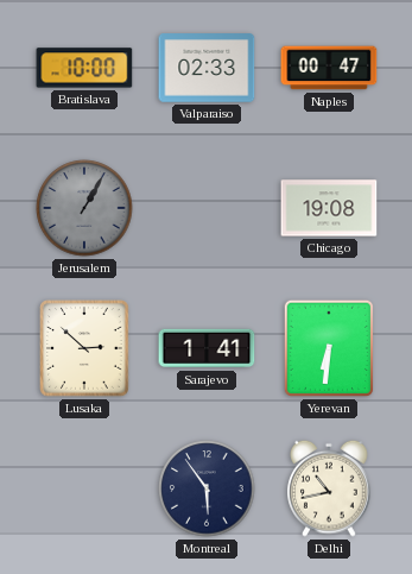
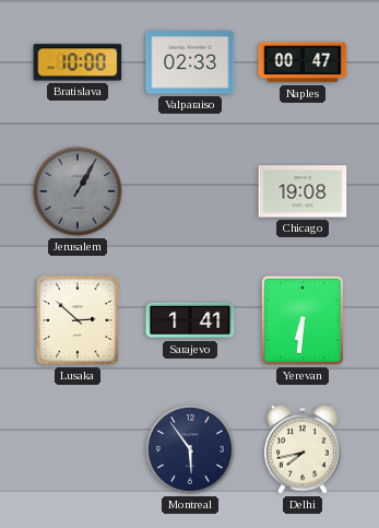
Delhi: 10:43 -> 7:43 (303, 449)
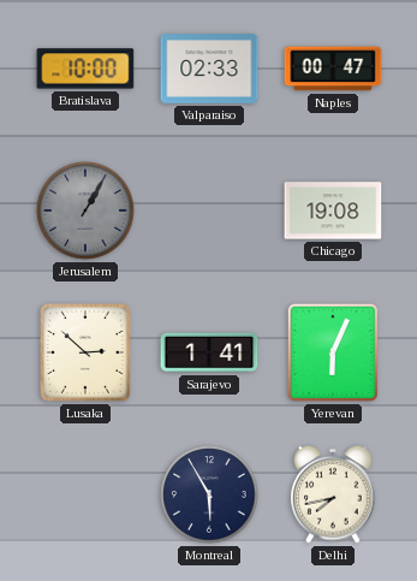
Yerevan: 6:31 -> 6:04 (333, 352)
Montreal: 5:54 -> 5:55 (209, 494)
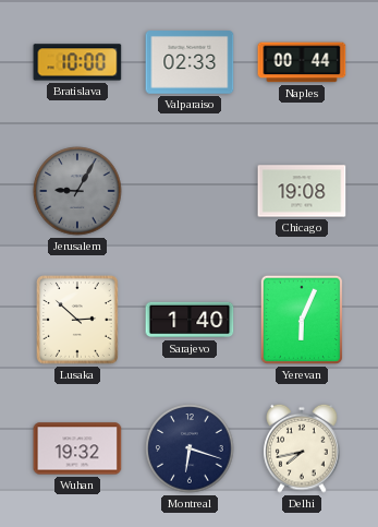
Naples: 00:47 -> 00:44 (302, 62)
Jerusalem: 1:05 -> 9:05 (77, 191)
Sarajevo: 1:41 -> 1:40 (190, 320)
Wuhan: none -> 19:32 (77, 448)
Montreal: 5:55 -> 6:18 (190, 448)
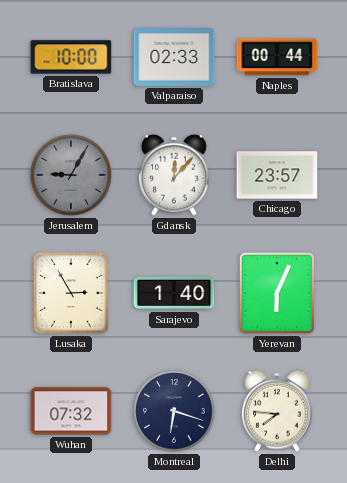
Gdansk: none -> 12:07 (174, 175)
Chicago: 19:08 -> 23:57 (277, 175)
Lusaka: 2:52 -> 2:55 (72, 293)
Wuhan: 19:32 -> 07:32 (71, 411)
Delhi: 7:43 -> 7:46 (277, 411)
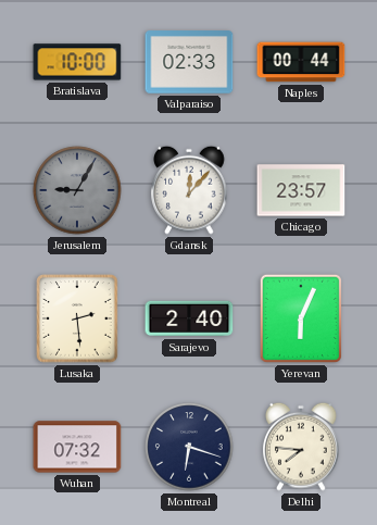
Lusaka: 2:55 -> 2:29 (78, 318)
Sarajevo: 1:40 -> 2:40 (189, 318)
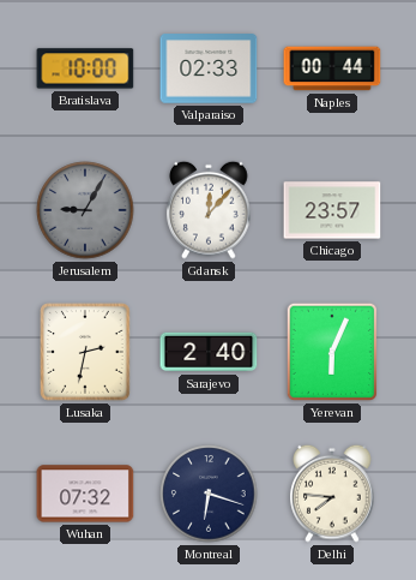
Lusaka: 2:29 -> 2:32 (86, 352)
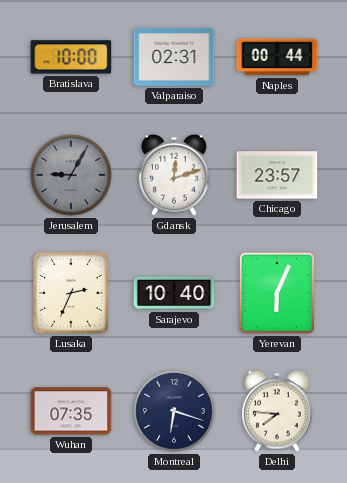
Valparaiso: 02:33 -> 02:31 (174, 57)
Gdansk: 12:07 -> 12:12 (174, 175)
Lusaka: 2:32 -> 2:34 (72, 293)
Sarajevo: 2:40 -> 10:40 (174, 293)
Wuhan: 07:32 -> 07:35 (71, 411)
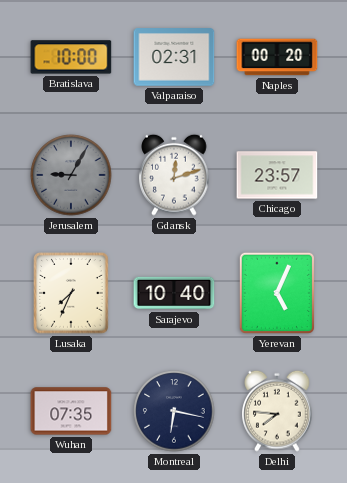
Naples: 00:44 -> 00:20 (277, 57)
Lusaka: 2:34 -> 7:34 (72, 293)
Yerevan: 6:04 -> 5:04 (277, 293)
Montreal: 6:18 -> 6:17 (174, 411)
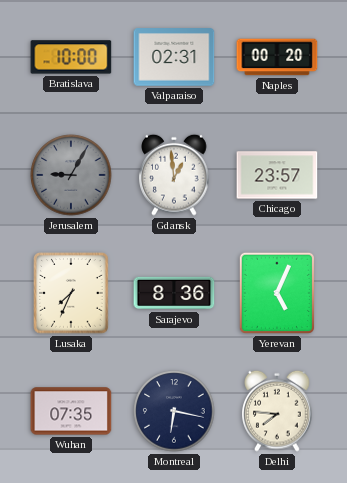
Gdansk: 12:12 -> 12:59 (174, 175)
Sarajevo: 10:40 -> 8:36 (174, 293)
